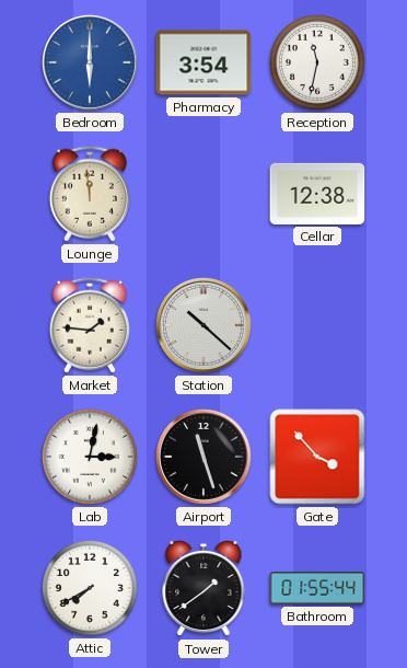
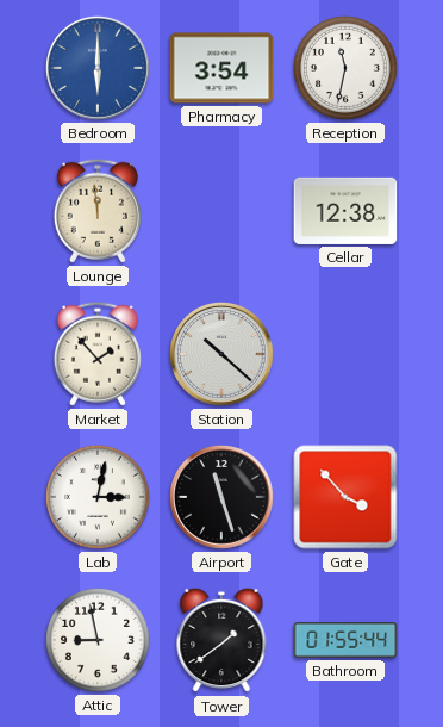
Market: 1:46 -> 1:53 (98, 354)
Attic: 7:40 -> 8:58 (98, 640)
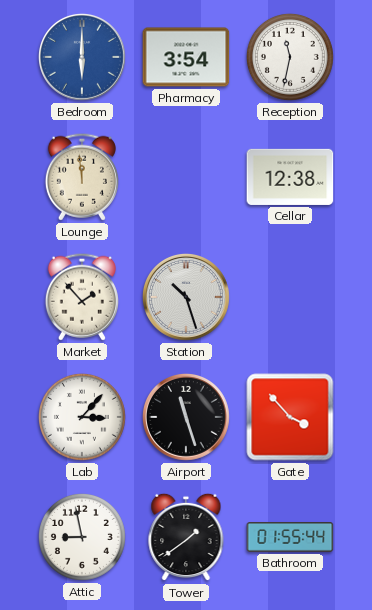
Station: 10:22 -> 10:27 (186, 297)
Lab: 3:02 -> 3:07 (82, 417)
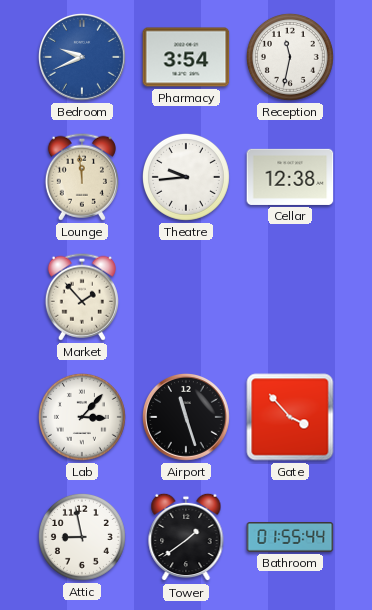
Bedroom: 6:00 -> 9:41 (82, 57)
Theatre: none -> 9:44 (186, 177)
Station: 10:27 -> none (186, 297)
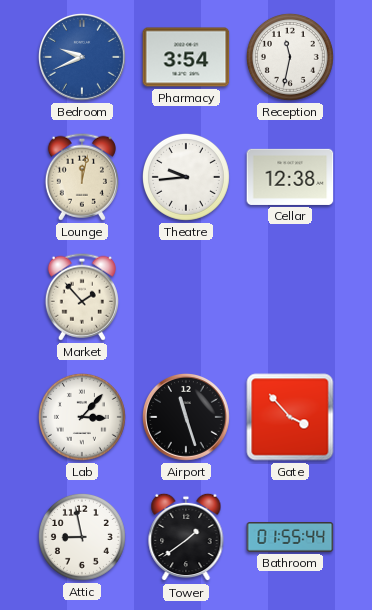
Lounge: 11:59 -> 12:02 (82, 177)
